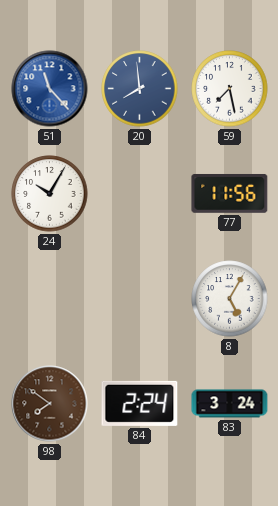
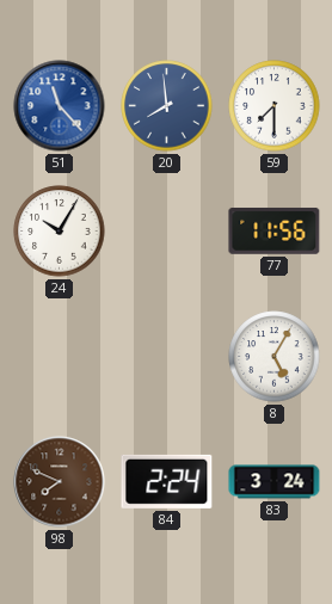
59: 7:28 -> 7:30 (275, 106)
98: 7:51 -> 7:49 (60, 482)
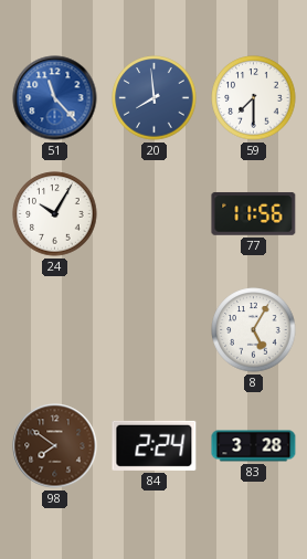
98: 7:49 -> 7:51 (55, 446)
83: 3:24 -> 3:28 (254, 446)
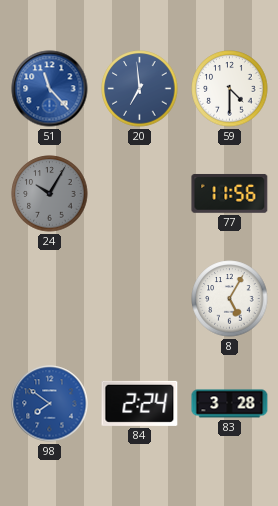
20: 7:59 -> 6:59 (140, 89)
59: 7:30 -> 4:30 (230, 89)
24 dial: white -> grey (50, 194)
98 dial: brown -> blue (50, 404)
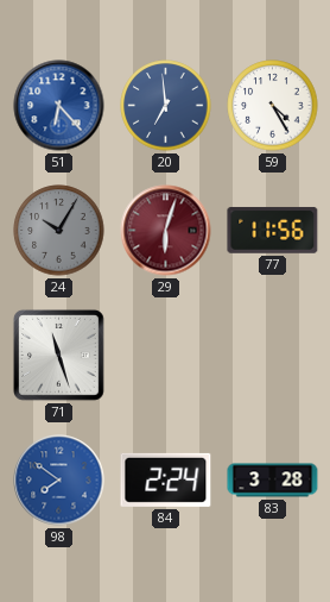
51: 11:23 -> 6:23 (59, 106)
59: 4:30 -> 4:25 (273, 106)
29: none -> 6:03 (166, 231)
71: none -> 11:27 (58, 355)
8: 5:05 -> none (230, 299)
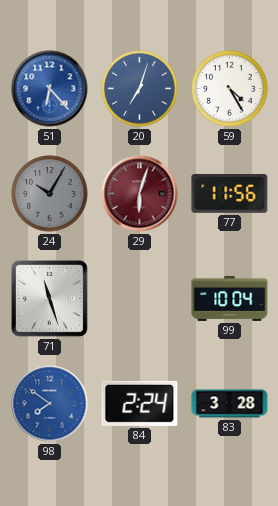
20: 6:59 -> 7:03 (140, 89)
99: none -> 10:04 (230, 298)
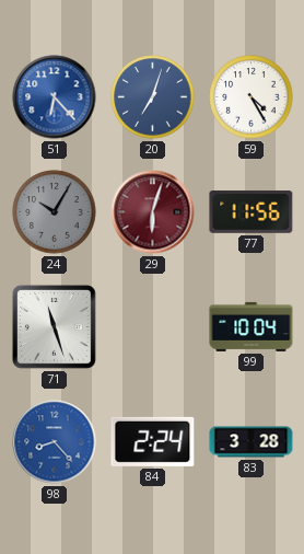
98: 7:51 -> 8:23 (55, 442)
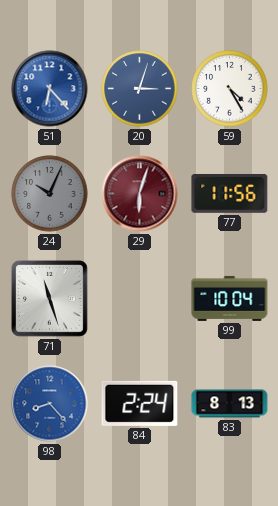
20: 7:03 -> 3:03 (140, 89)
24: 10:05 -> 10:04 (50, 194)
83: 3:28 -> 8:13 (230, 404)
